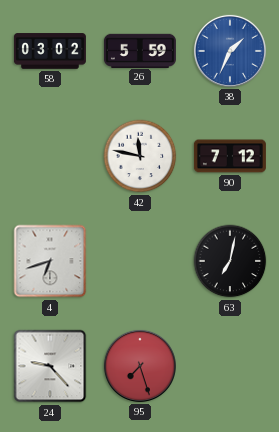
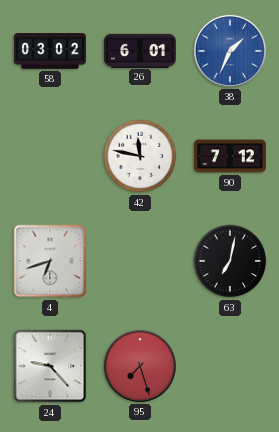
26: 5:59 -> 6:01 (140, 50)
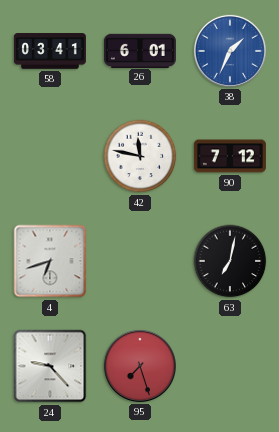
58: 03:02 -> 03:41 (50, 51)
